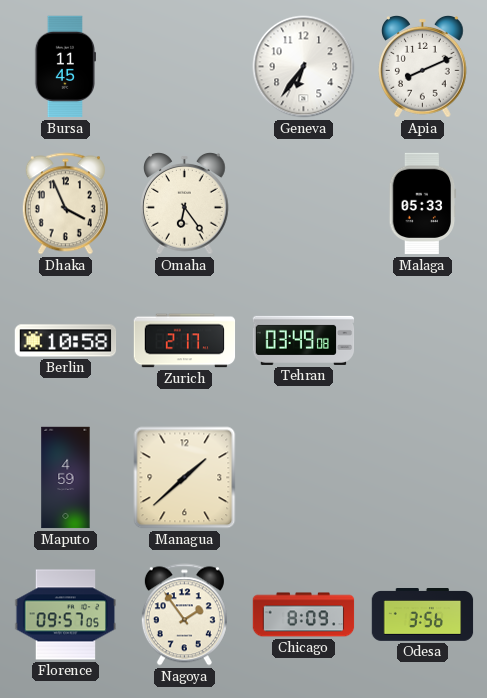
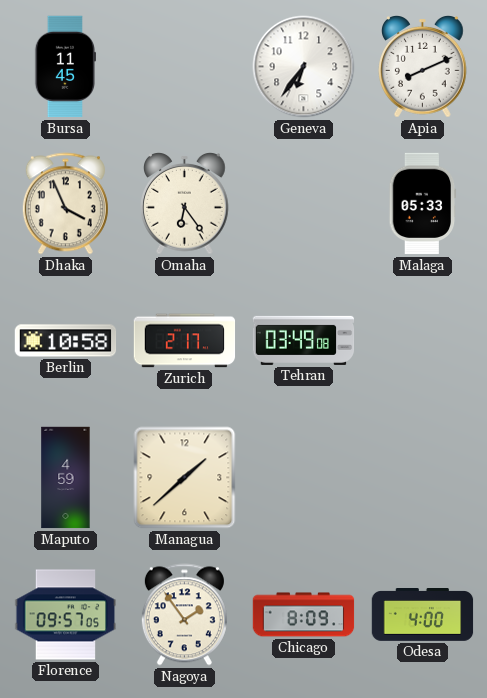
Odesa: 3:56 -> 4:00 (423, 615)
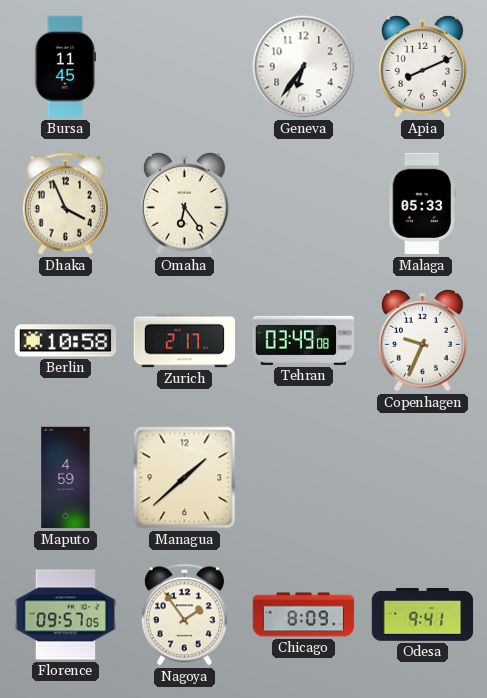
Copenhagen: none -> 9:34 (423, 341)
Odesa: 4:00 -> 9:41 (423, 615)
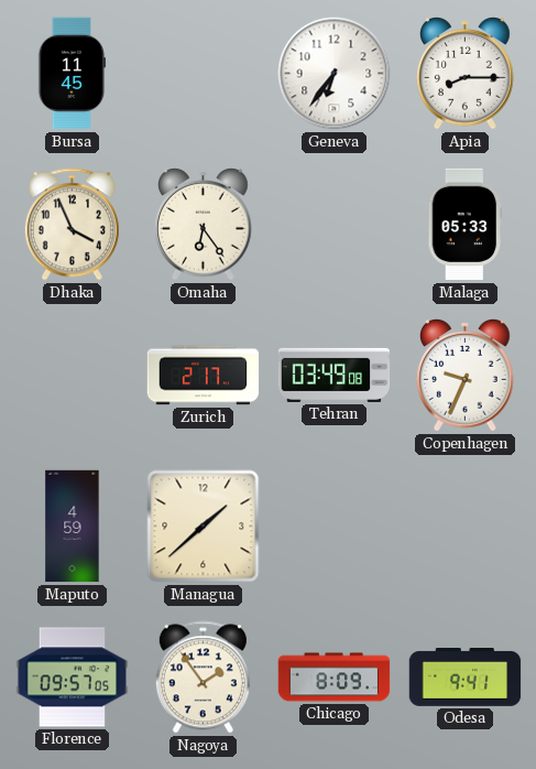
Apia: 8:11 -> 8:15 (466, 74)
Berlin: 10:58 -> none (66, 341)
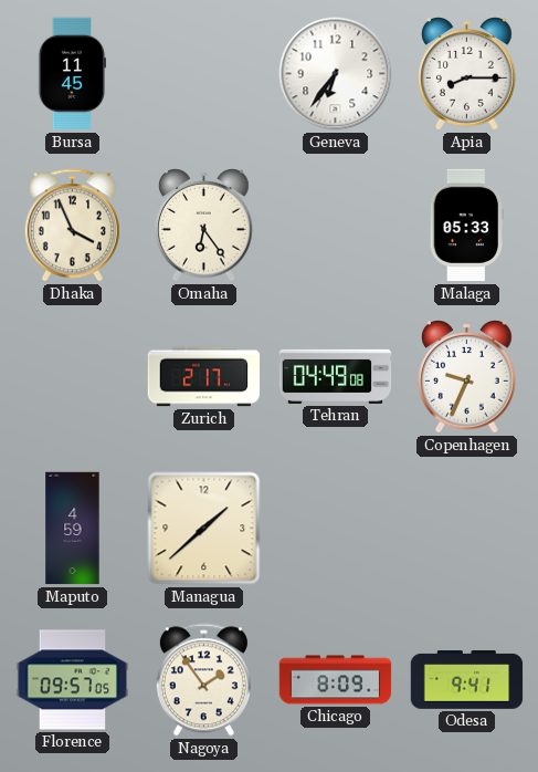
Tehran: 03:49 -> 04:49 (336, 376)
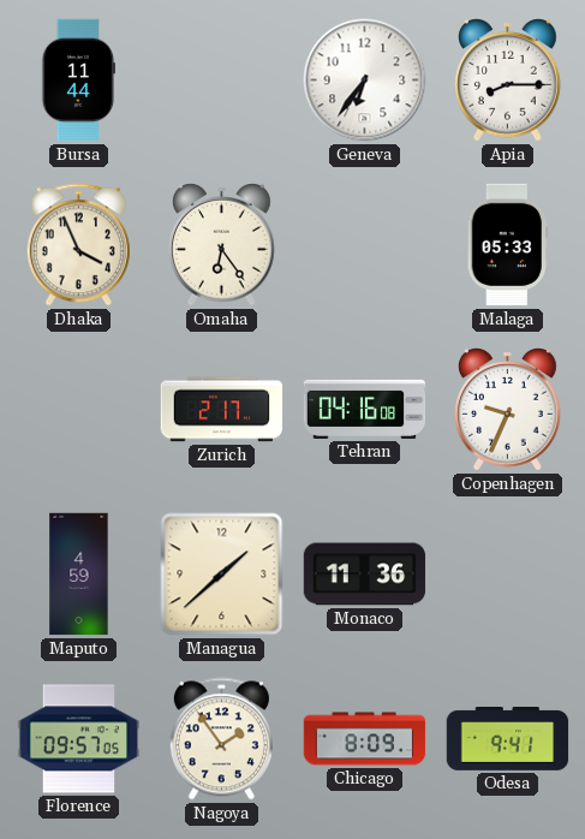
Bursa: 11:45 -> 11:44 (77, 81)
Tehran: 04:49 -> 04:16 (365, 409)
Monaco: none -> 11:36 (365, 575)
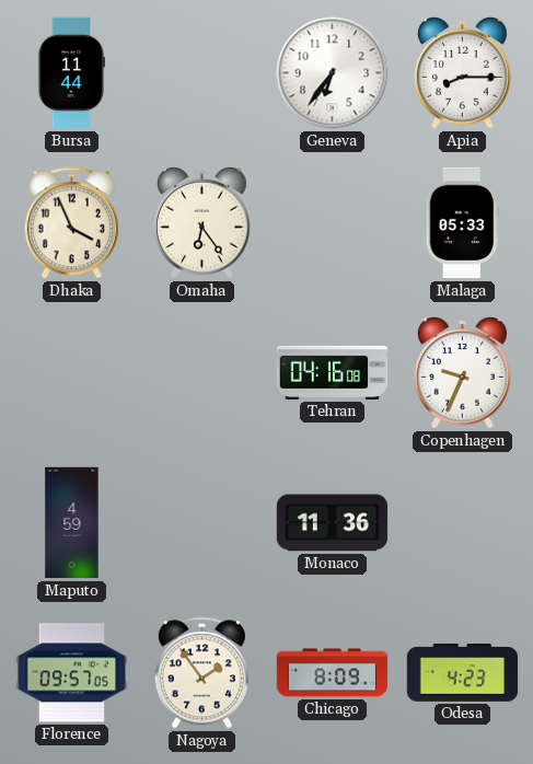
Zurich: 2:17 -> none (222, 410)
Managua: 1:38 -> none (222, 575)
Odesa: 9:41 -> 4:23 (463, 673)
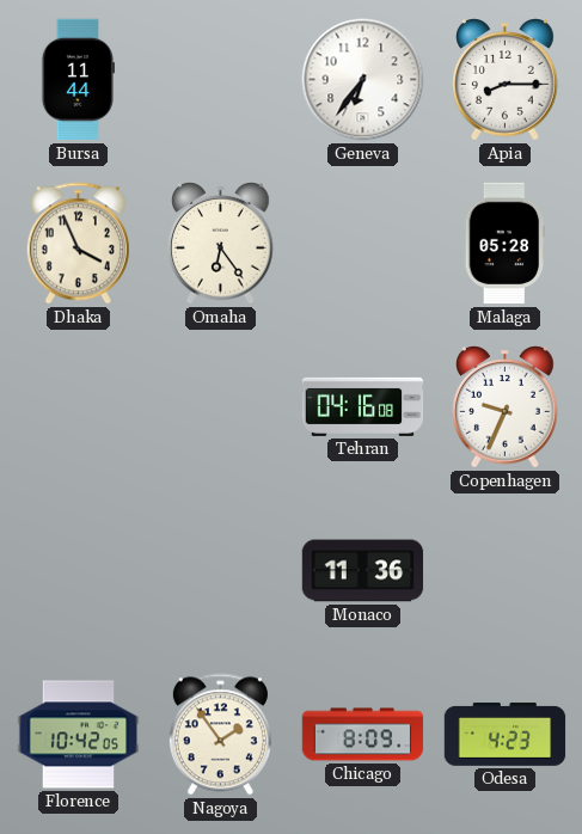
Malaga: 05:33 -> 05:28 (506, 244)
Maputo: 4:59 -> none (72, 523)
Florence: 09:57 -> 10:42 (79, 735)
